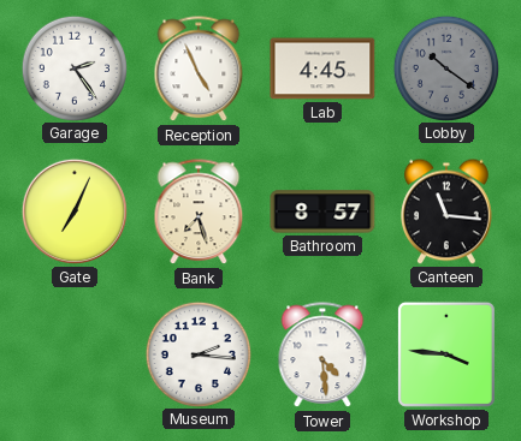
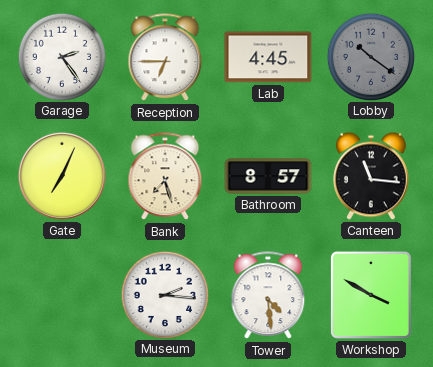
Reception: 4:56 -> 6:45 (165, 58)
Workshop: 3:46 -> 3:50 (371, 295)
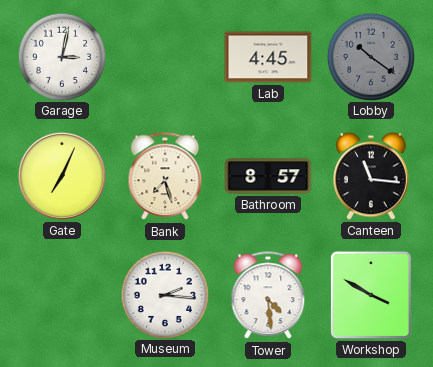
Garage: 2:24 -> 3:02 (61, 56)
Reception: 6:45 -> none (165, 58)
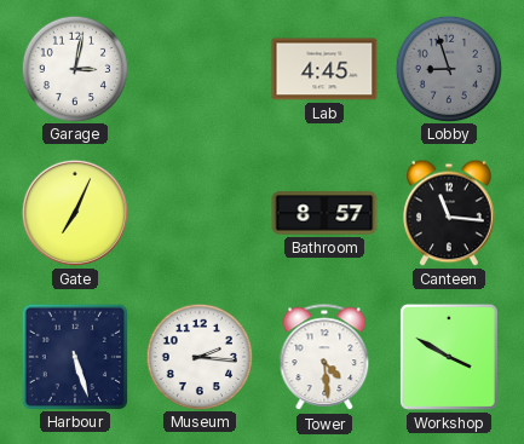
Lobby: 10:21 -> 8:57 (448, 68)
Bank: 7:27 -> none (165, 177)
Harbour: none -> 5:27 (74, 356)
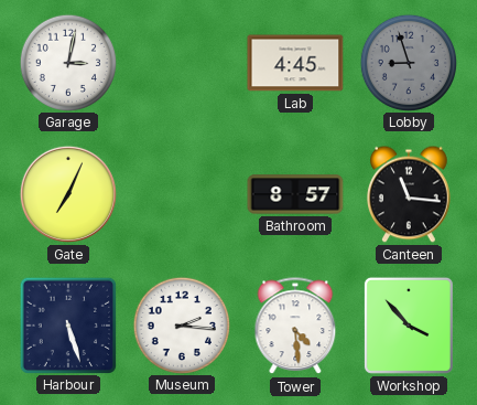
Workshop: 3:50 -> 3:53 (409, 326)
